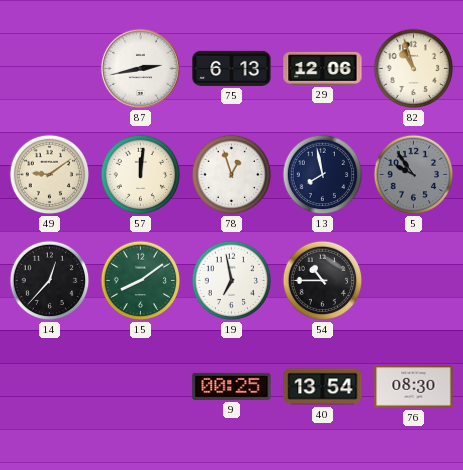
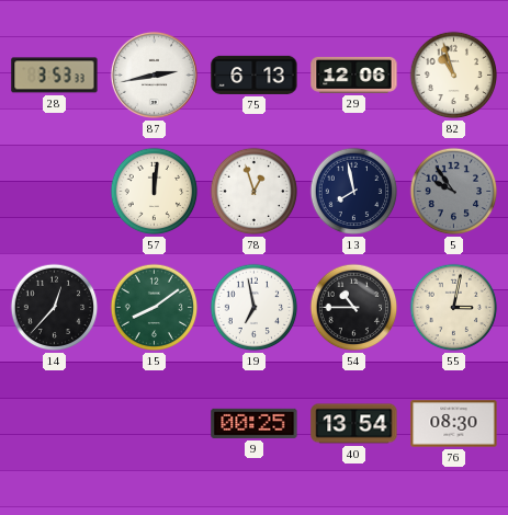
28: none -> 3:53 (55, 76)
49: 9:09 -> none (50, 175)
55: none -> 3:02 (454, 308)
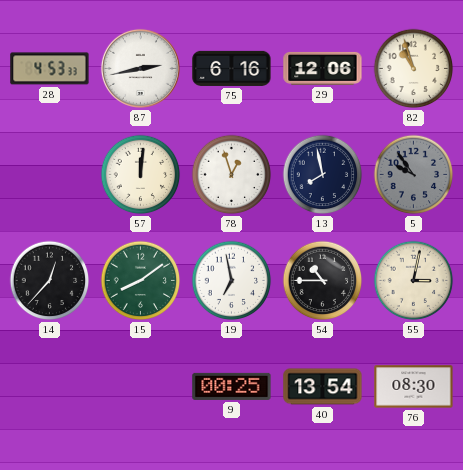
28: 3:53 -> 4:53 (50, 69)
75: 6:13 -> 6:16 (232, 68)
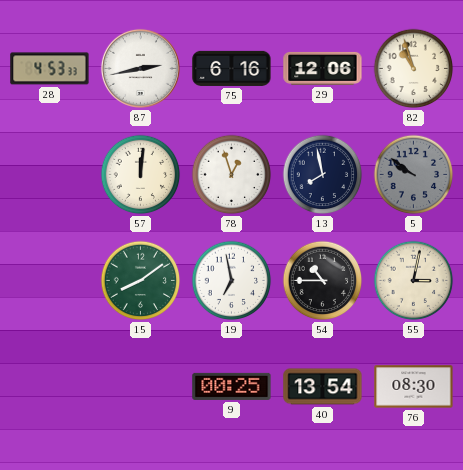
5: 9:54 -> 9:51 (414, 175)
14: 12:37 -> none (50, 281)
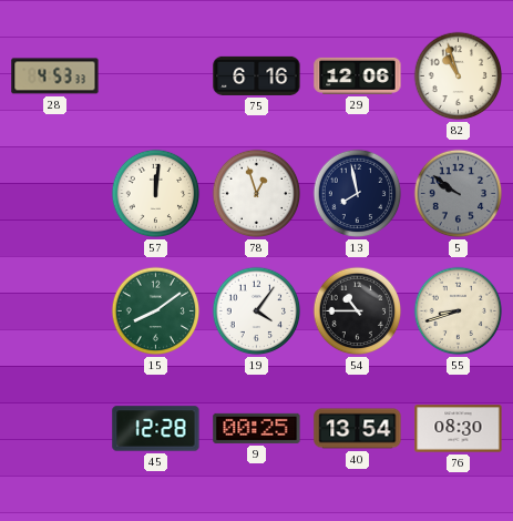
87: 2:43 -> none (140, 68)
19: 6:58 -> 4:06 (257, 311)
55: 3:02 -> 8:42 (459, 311)
45: none -> 12:28 (156, 429)
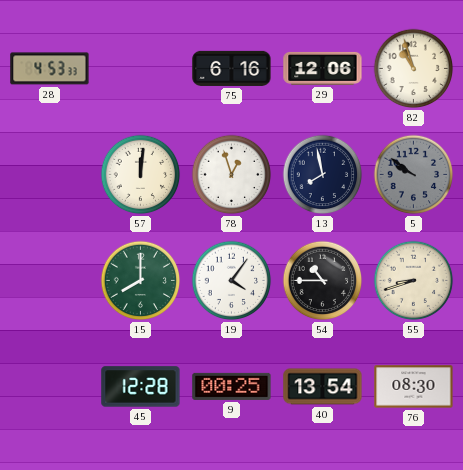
15: 8:09 -> 8:00 (141, 281)
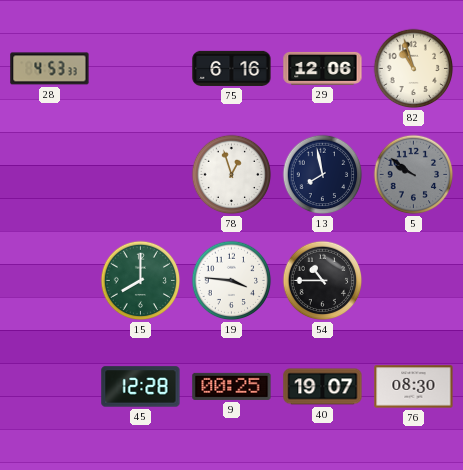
57: 12:01 -> none (141, 175)
19: 4:06 -> 3:46 (232, 281)
55: 8:42 -> none (414, 281)
40: 13:54 -> 19:07 (323, 387)
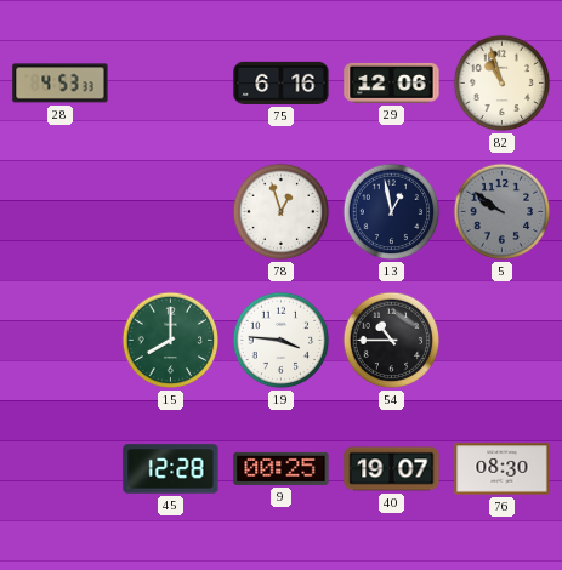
13: 7:58 -> 12:58 (392, 212)
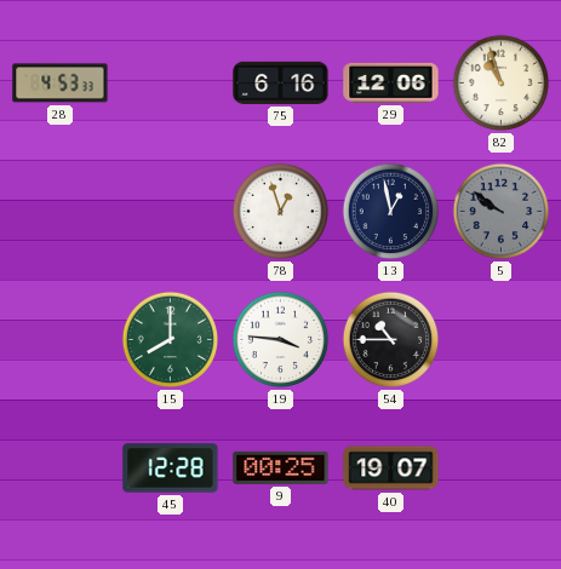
76: 08:30 -> none (503, 469)
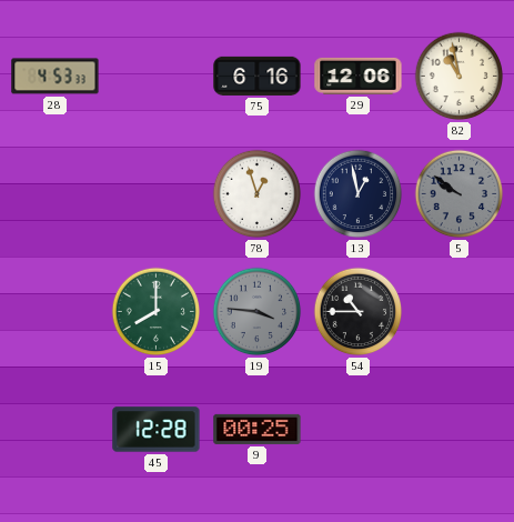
82: 10:57 -> 10:58 (460, 77)
19 dial: white -> grey (258, 312)
40: 19:07 -> none (391, 469)
